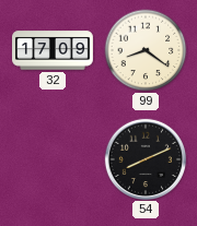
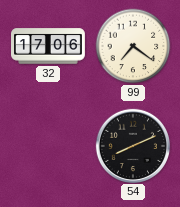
32: 17:09 -> 17:06 (49, 46)
99: 8:21 -> 7:21 (133, 46)
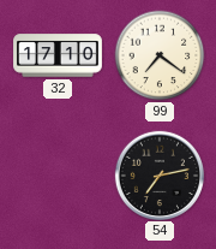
32: 17:06 -> 17:10 (59, 55)
54: 8:11 -> 7:13 (158, 174)
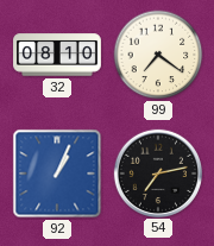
32: 17:10 -> 08:10 (58, 55)
92: none -> 1:04 (57, 174)
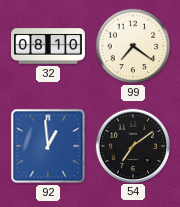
92: 1:04 -> 12:59 (48, 146)
54: 7:13 -> 7:09 (132, 145)
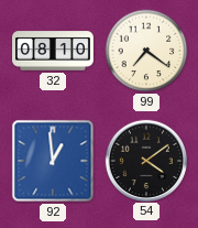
54: 7:09 -> 4:09 (145, 160)
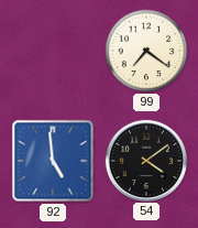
32: 08:10 -> none (54, 51)
92: 12:59 -> 4:59 (53, 161)
